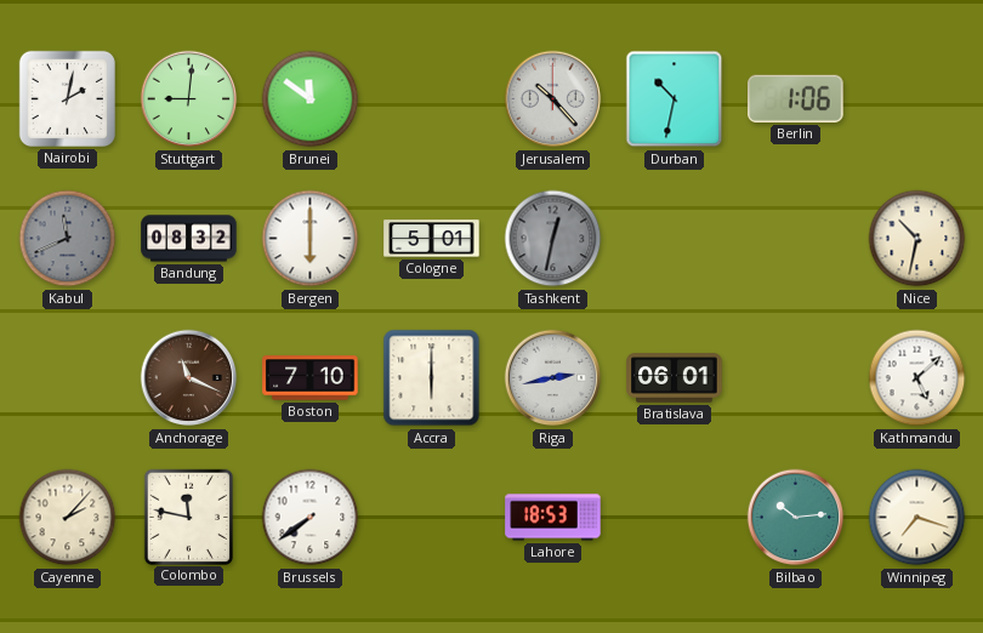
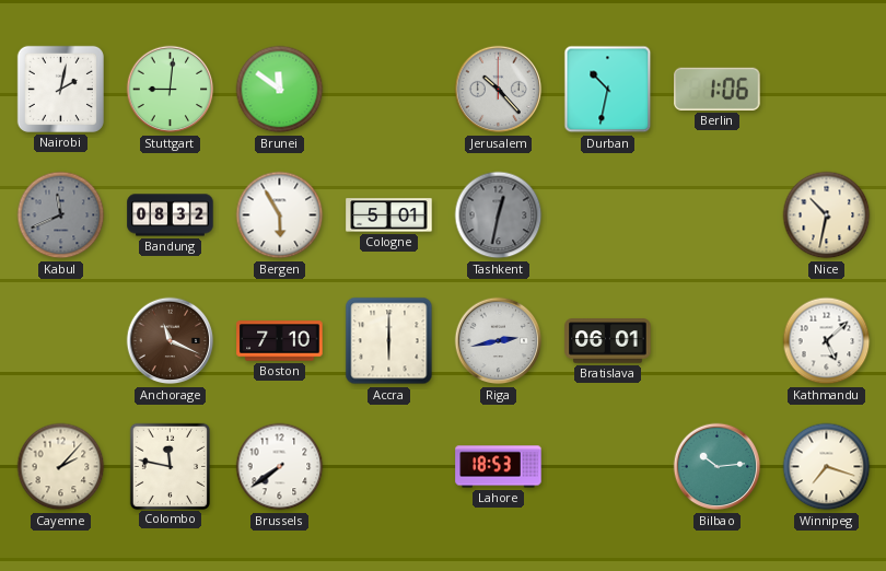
Bergen: 6:00 -> 5:55 (280, 215)
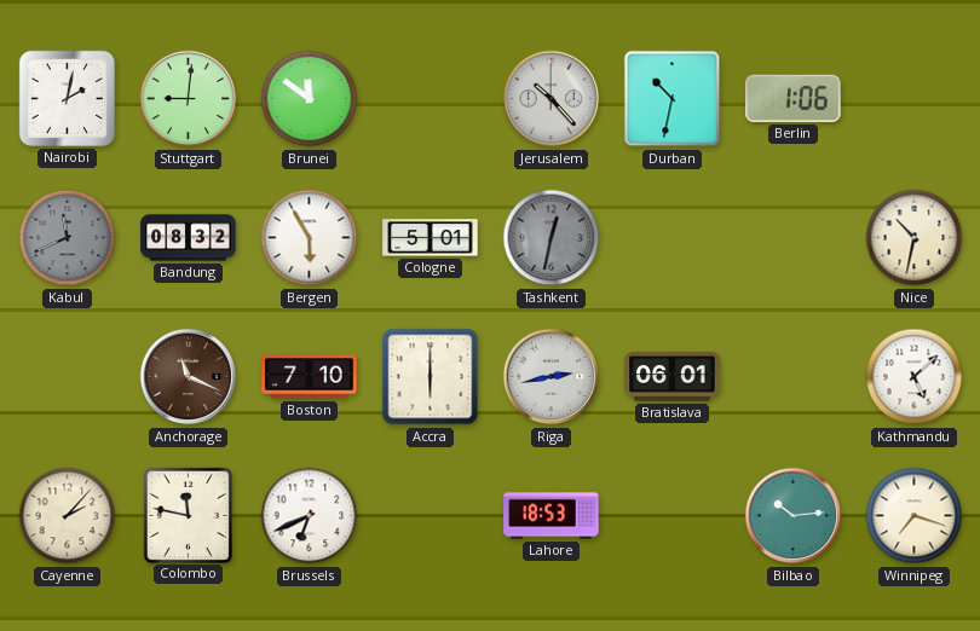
Brussels: 7:39 -> 6:41 (310, 516)
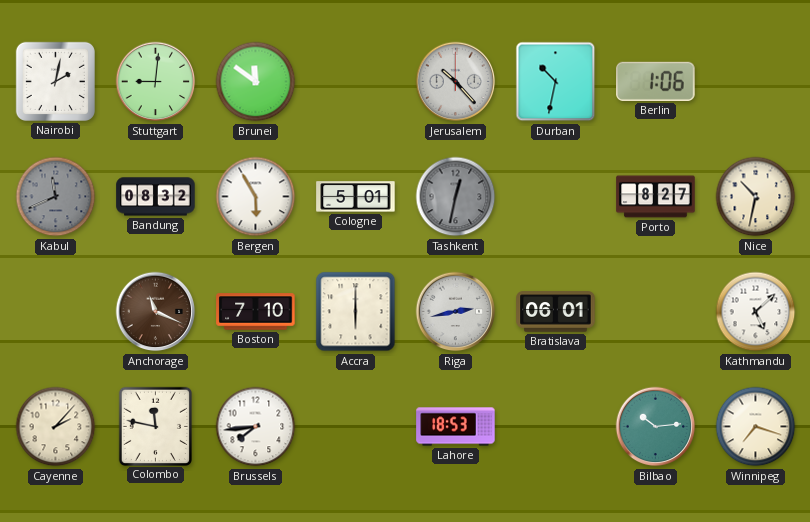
Porto: none -> 8:27 (656, 197)
Brussels: 6:41 -> 7:44 (256, 427)
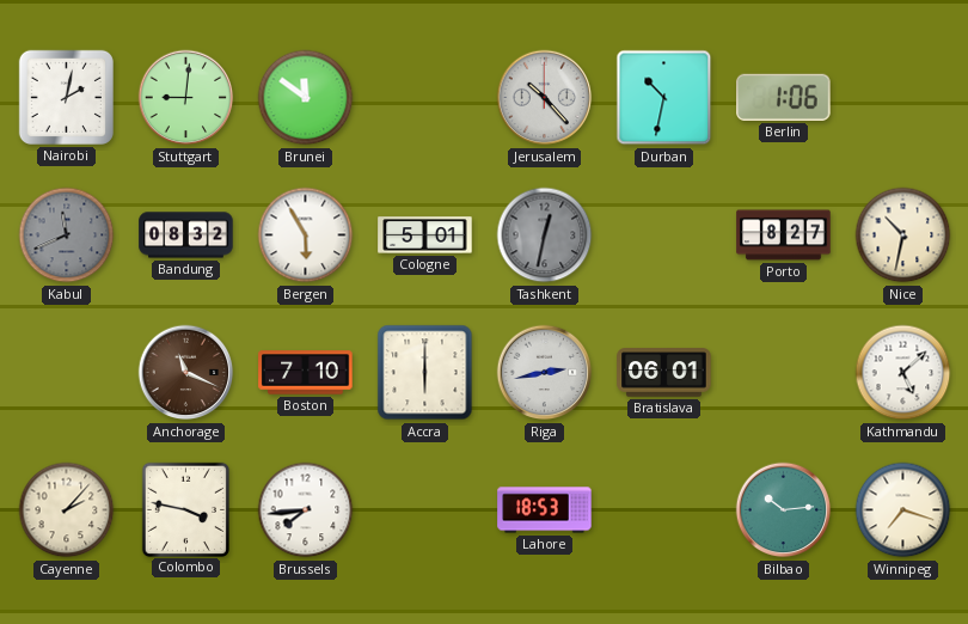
Colombo: 11:47 -> 3:47 (185, 509)
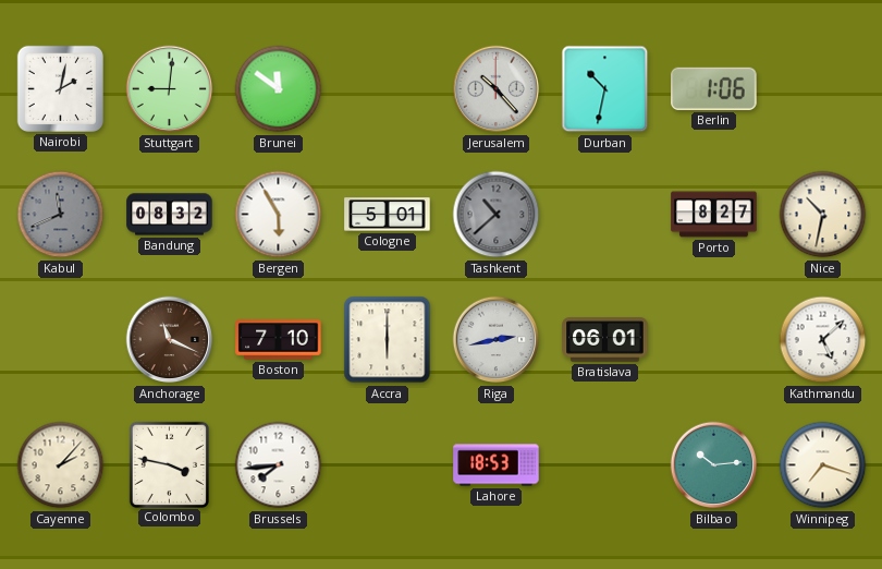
Tashkent: 12:32 -> 10:38 (497, 215)
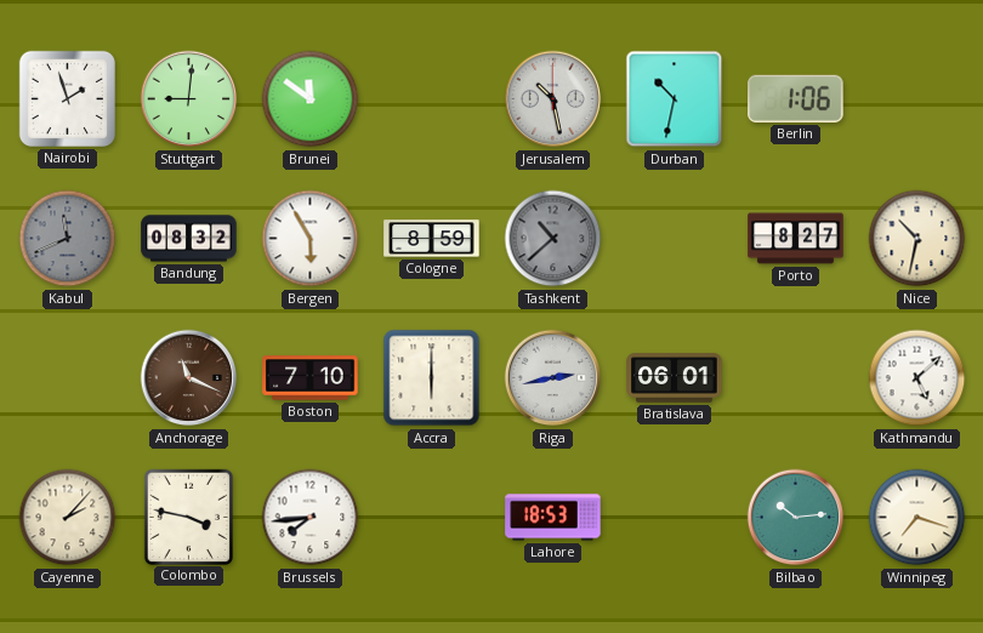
Nairobi: 2:02 -> 1:57 (67, 98)
Jerusalem: 10:23 -> 10:28 (553, 99)
Cologne: 5:01 -> 8:59 (432, 239)
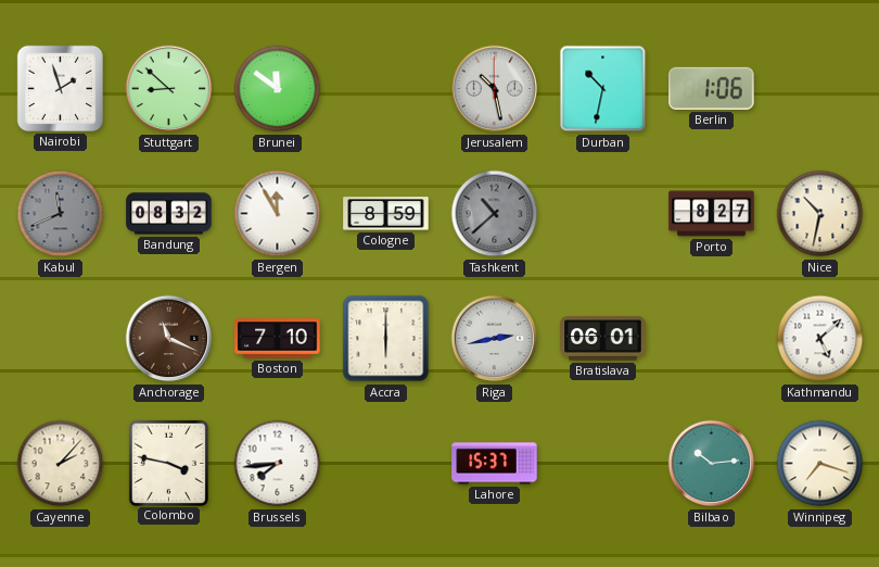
Stuttgart: 9:01 -> 8:52 (169, 89)
Bergen: 5:55 -> 11:55 (278, 214)
Lahore: 18:53 -> 15:37 (495, 464)
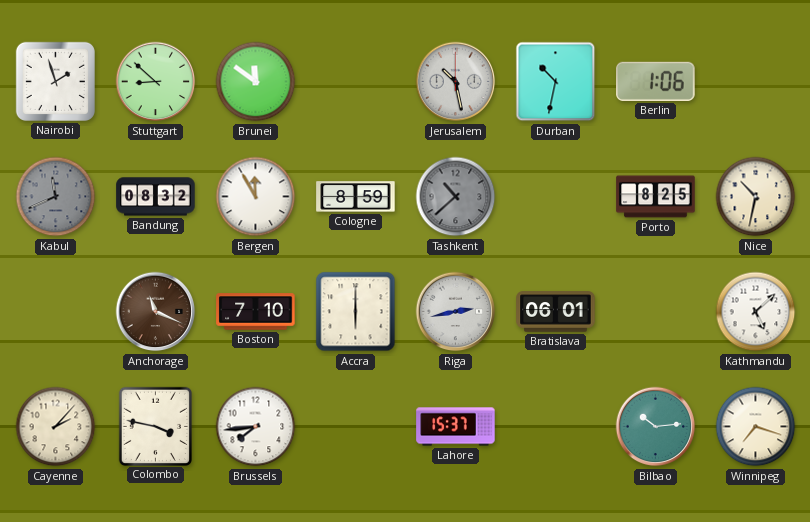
Porto: 8:27 -> 8:25 (656, 197)
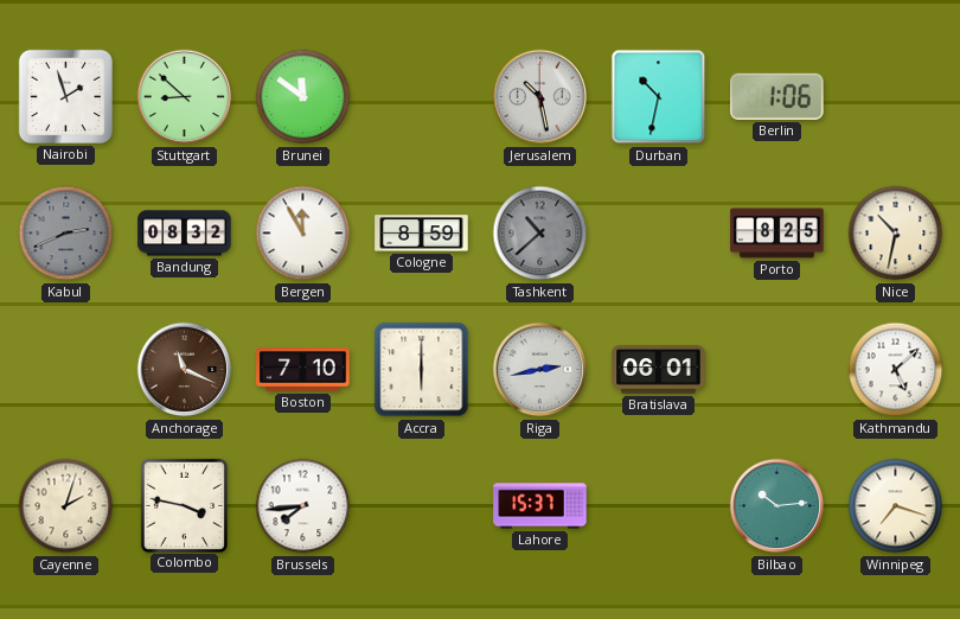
Kabul: 11:41 -> 2:41 (66, 234)
Cayenne: 2:07 -> 2:03 (66, 506)
